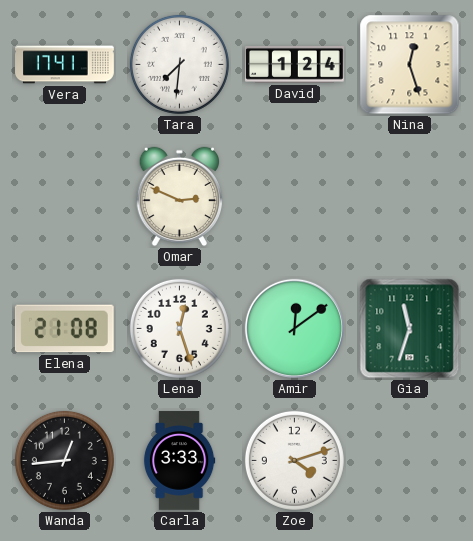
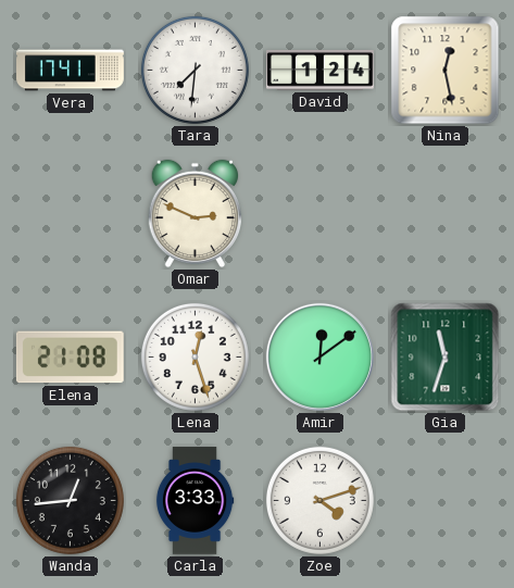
Nina: 12:27 -> 12:28 (446, 71)
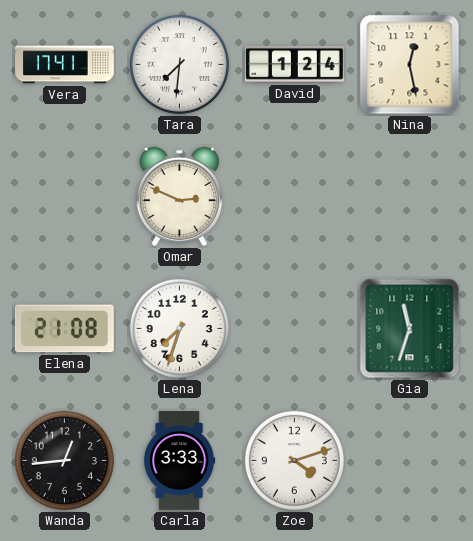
Lena: 12:27 -> 7:33 (179, 328)
Amir: 12:09 -> none (319, 356)
